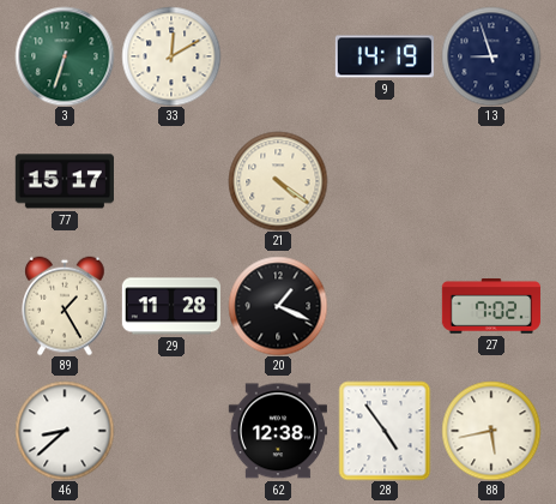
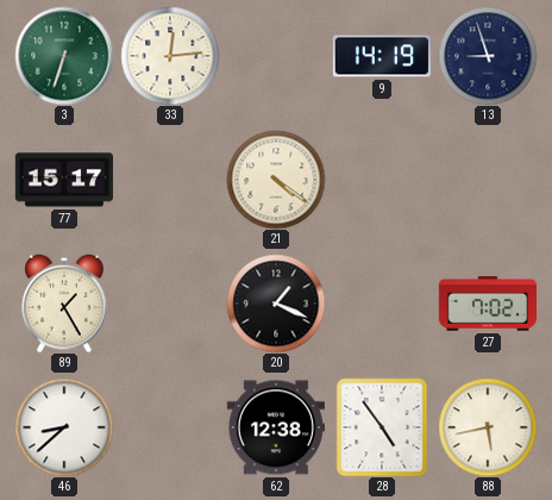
33: 12:10 -> 12:14 (170, 56)
29: 11:28 -> none (171, 306)
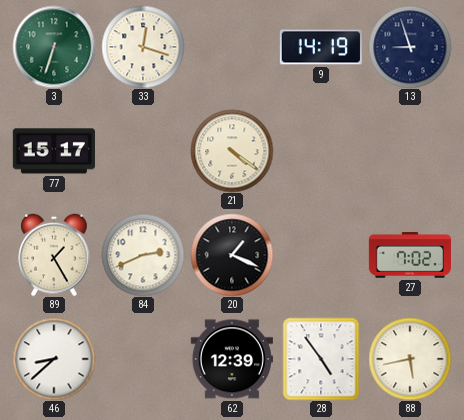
33: 12:14 -> 12:18 (143, 47)
84: none -> 2:41 (143, 255)
62: 12:38 -> 12:39 (232, 359)
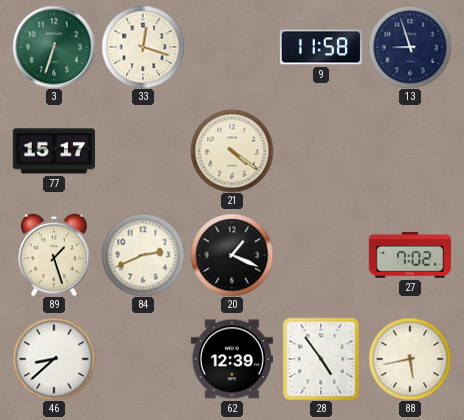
9: 14:19 -> 11:58 (321, 47)
89: 1:25 -> 1:27 (54, 255)
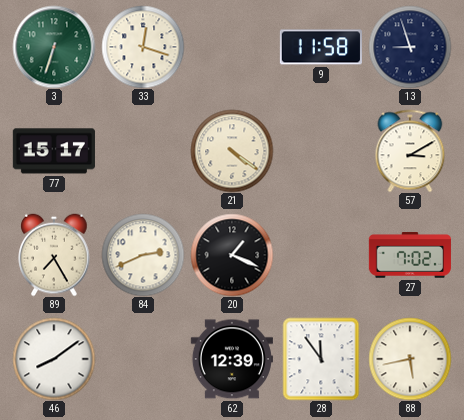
57: none -> 3:10 (410, 151)
89: 1:27 -> 7:25 (54, 255)
46: 8:38 -> 8:09 (54, 359)
28: 4:54 -> 11:54 (321, 359)
